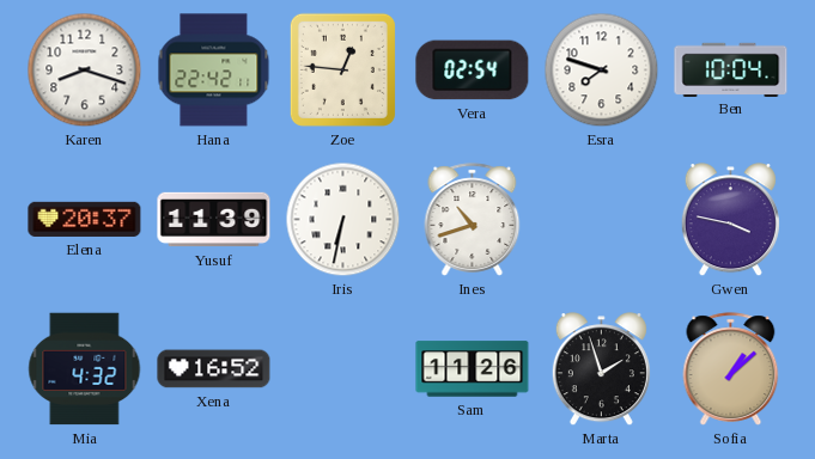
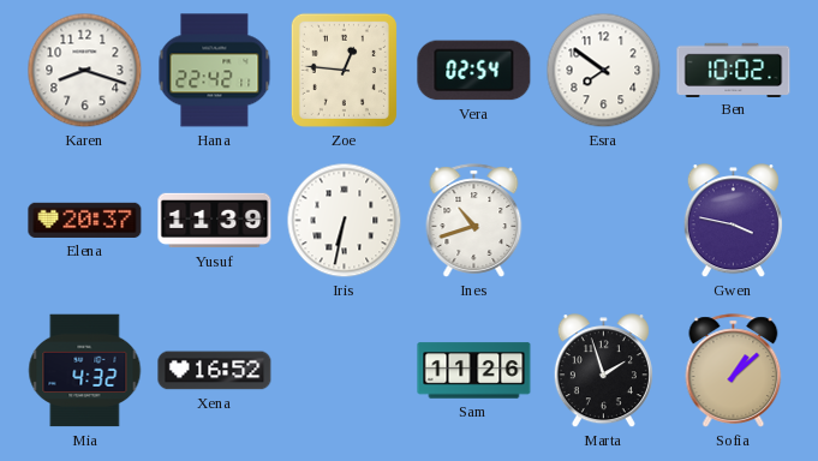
Esra: 7:48 -> 7:51 (604, 71)
Ben: 10:04 -> 10:02 (734, 70)
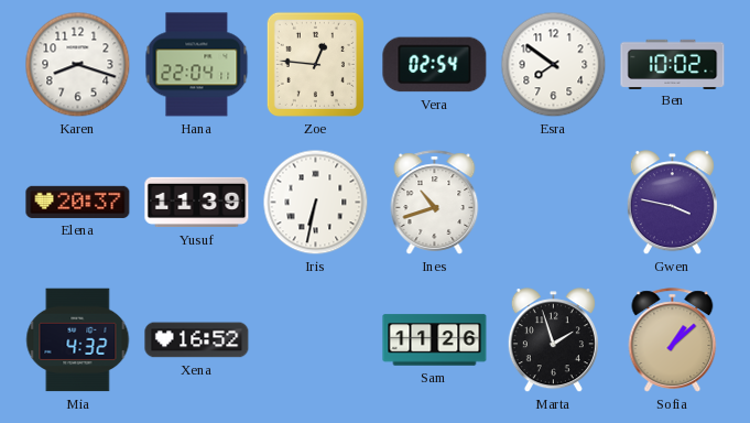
Hana: 22:42 -> 22:04 (197, 65)
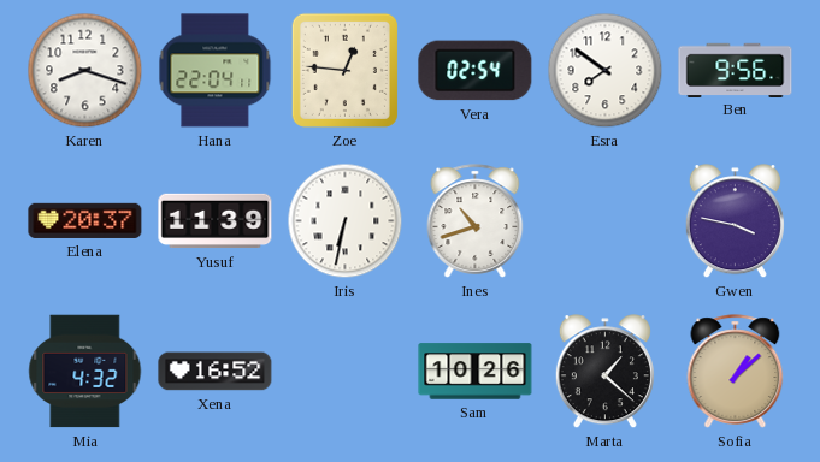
Ben: 10:02 -> 9:56 (736, 70)
Sam: 11:26 -> 10:26 (476, 372)
Marta: 1:57 -> 1:22 (604, 372)
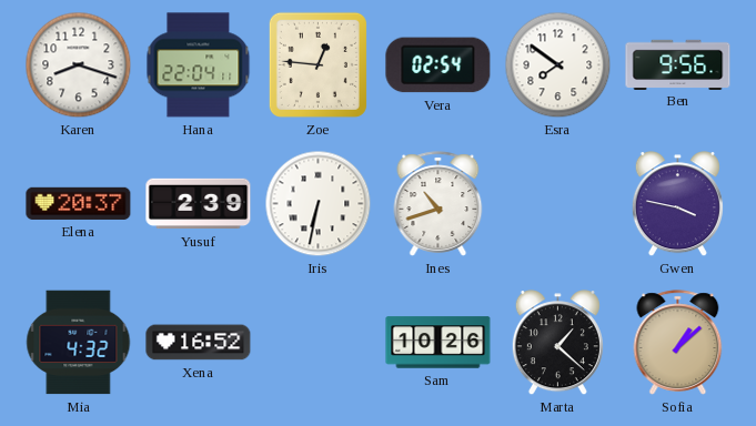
Yusuf: 11:39 -> 2:39 (199, 204)
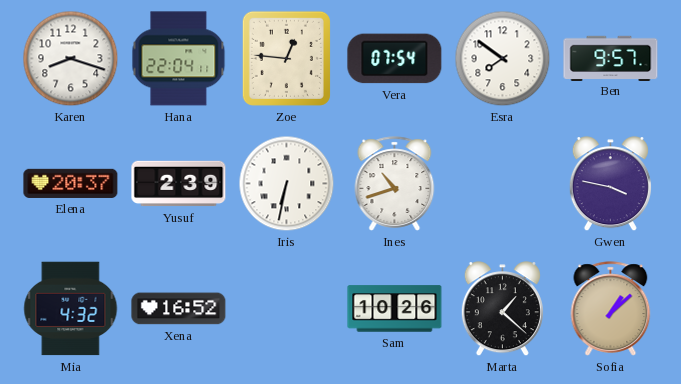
Vera: 02:54 -> 07:54 (395, 59)
Ben: 9:56 -> 9:57 (611, 58)
